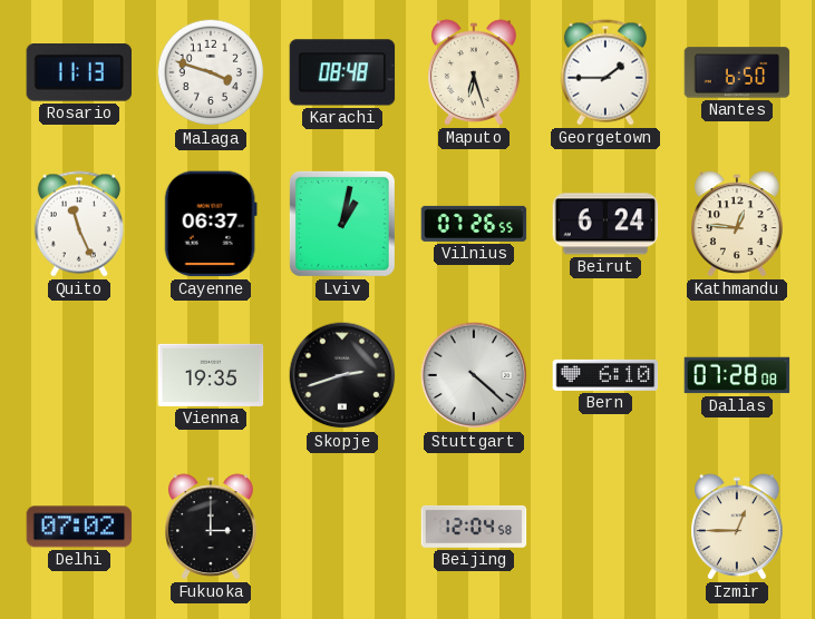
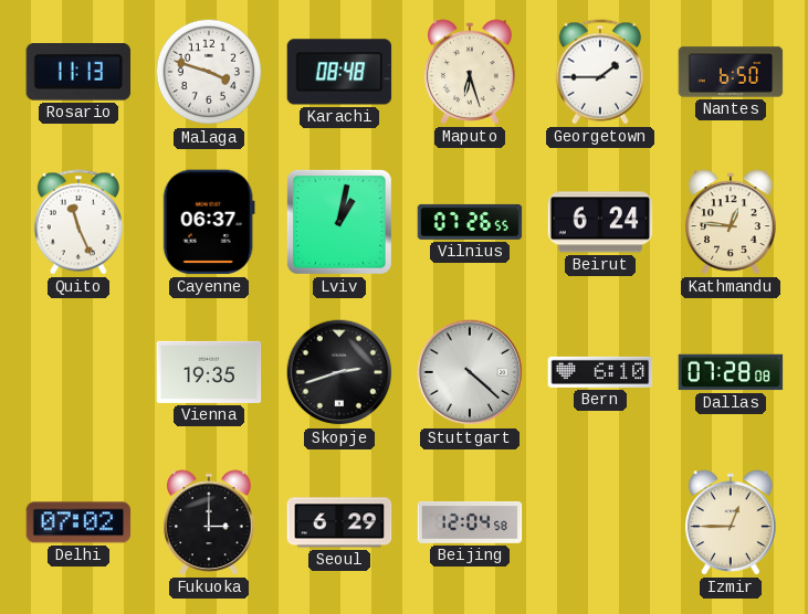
Seoul: none -> 6:29 (339, 522)
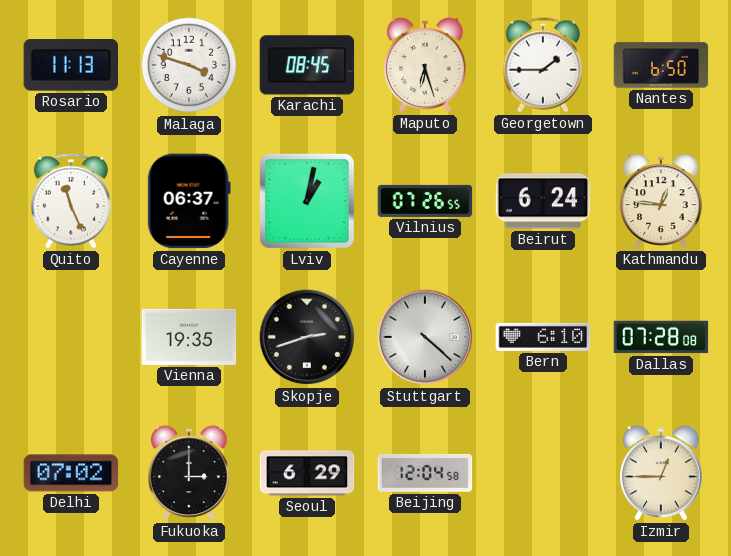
Karachi: 08:48 -> 08:45 (307, 65)
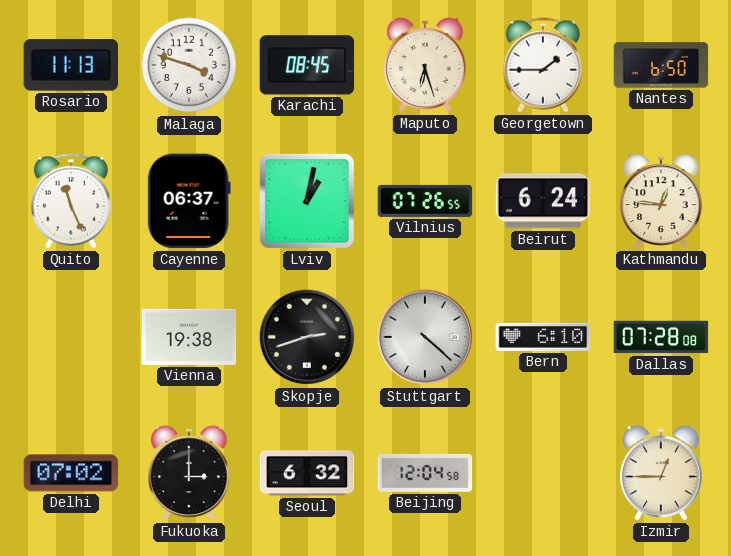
Vienna: 19:35 -> 19:38 (189, 337)
Seoul: 6:29 -> 6:32 (307, 473)
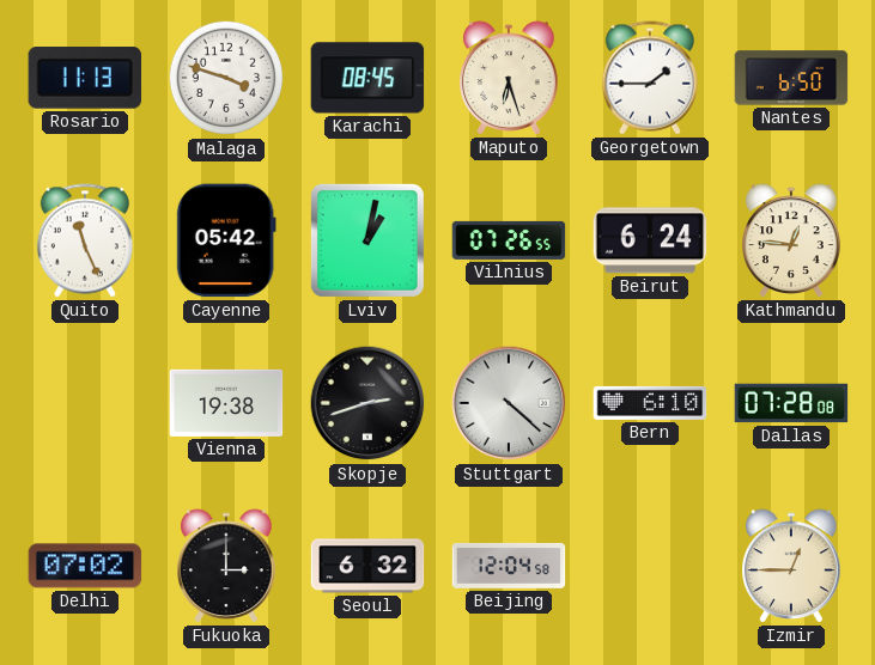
Cayenne: 06:37 -> 05:42 (226, 240)
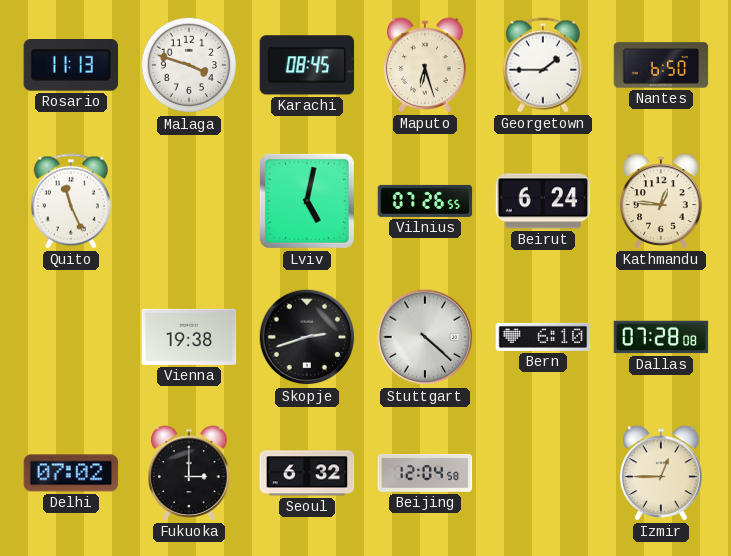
Cayenne: 05:42 -> none (226, 240)
Lviv: 1:02 -> 5:02 (307, 201)
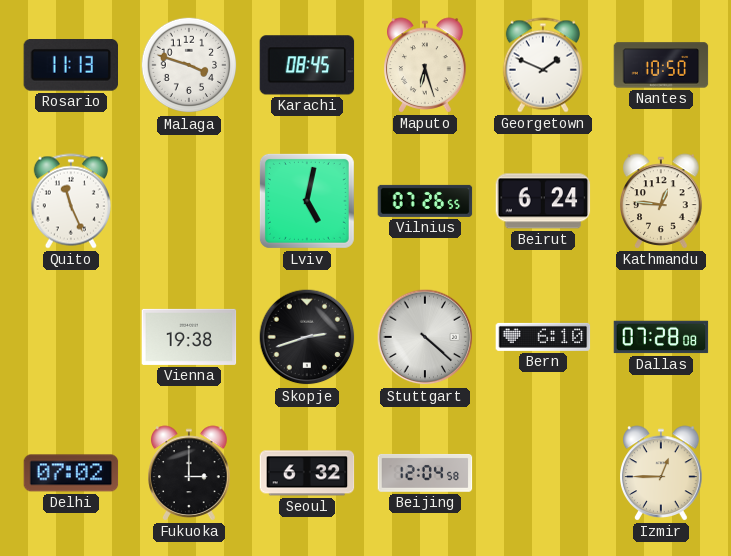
Georgetown: 1:45 -> 1:49 (543, 65)
Nantes: 6:50 -> 10:50 (661, 65)
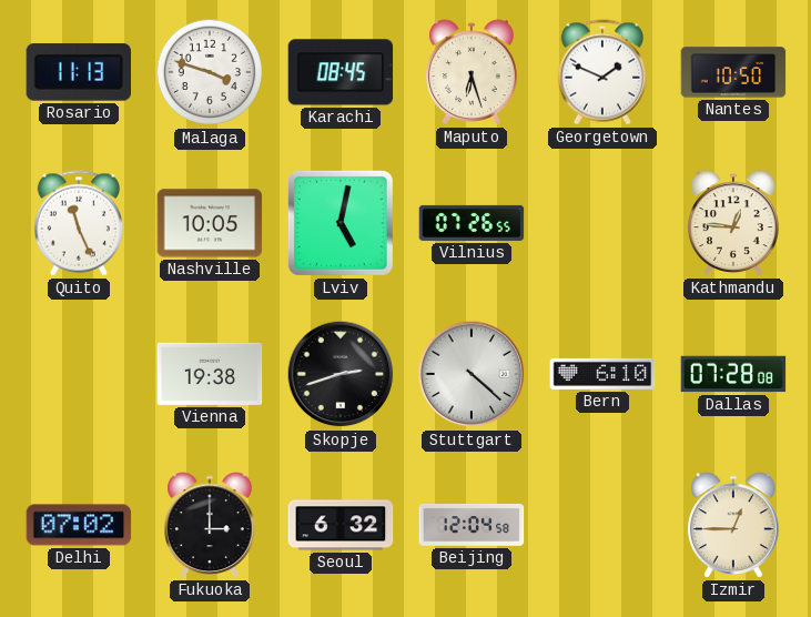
Nashville: none -> 10:05 (210, 223)
Beirut: 6:24 -> none (543, 201)
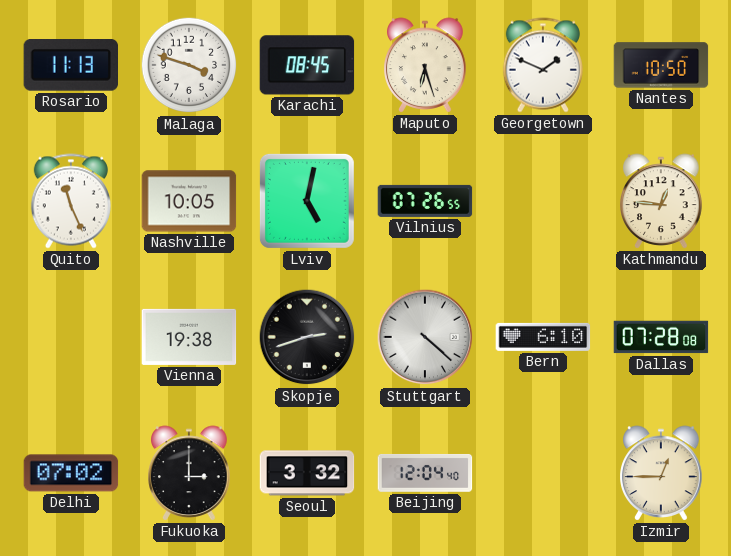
Seoul: 6:32 -> 3:32 (307, 473)
Beijing: 12:04:58 -> 12:04:40 (425, 473)
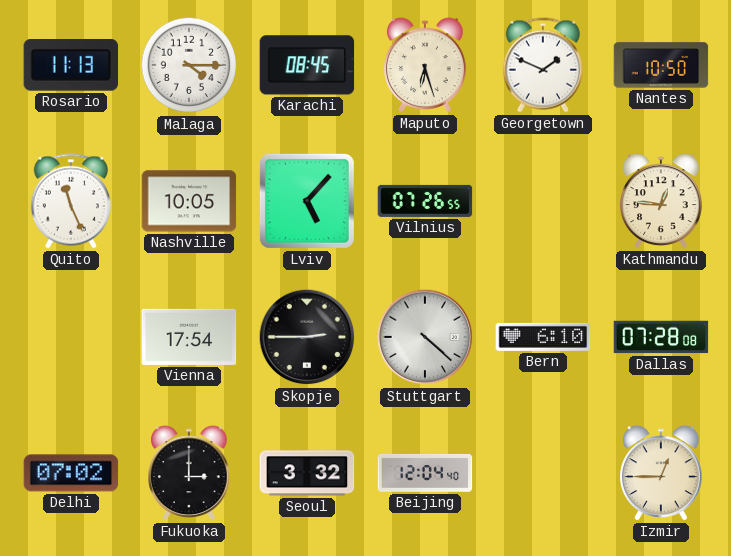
Malaga: 3:48 -> 4:15 (189, 65)
Lviv: 5:02 -> 5:07 (307, 201)
Vienna: 19:38 -> 17:54 (189, 337)
Skopje: 2:42 -> 2:45 (307, 337)
